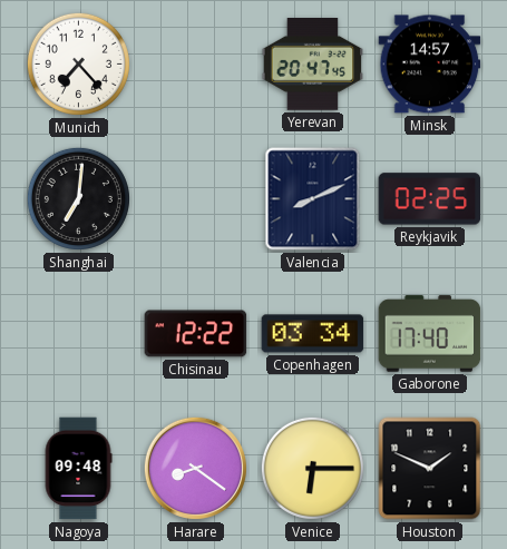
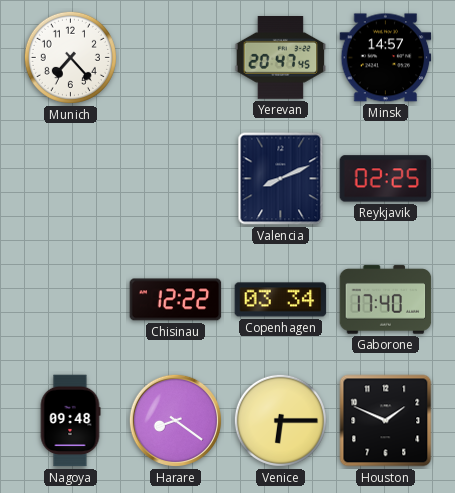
Shanghai: 7:01 -> none (78, 198)
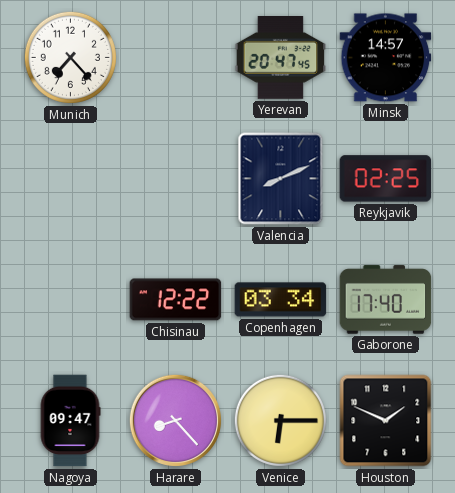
Nagoya: 09:48 -> 09:47 (70, 421)
Harare: 8:21 -> 8:23 (175, 420)
